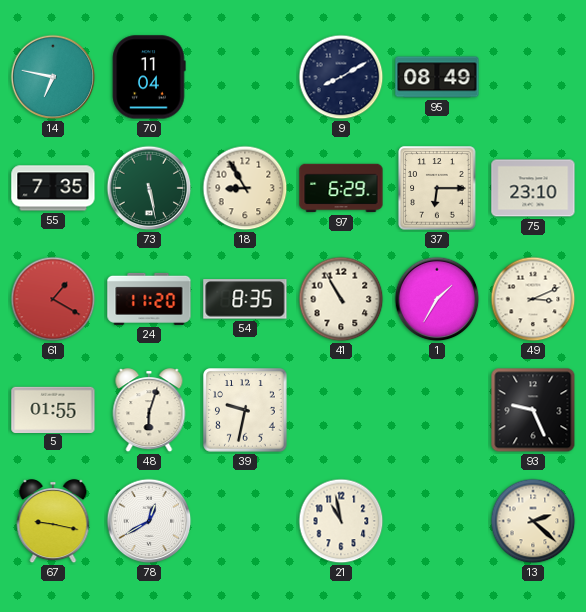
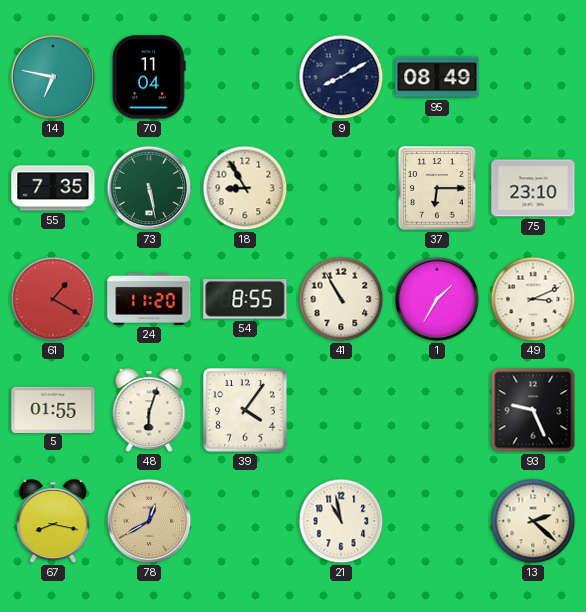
97: 6:29 -> none (341, 188)
54: 8:35 -> 8:55 (245, 299)
39: 9:32 -> 4:06 (245, 410)
67: 9:17 -> 8:17 (53, 522)
78 dial: white -> champagne (149, 521)
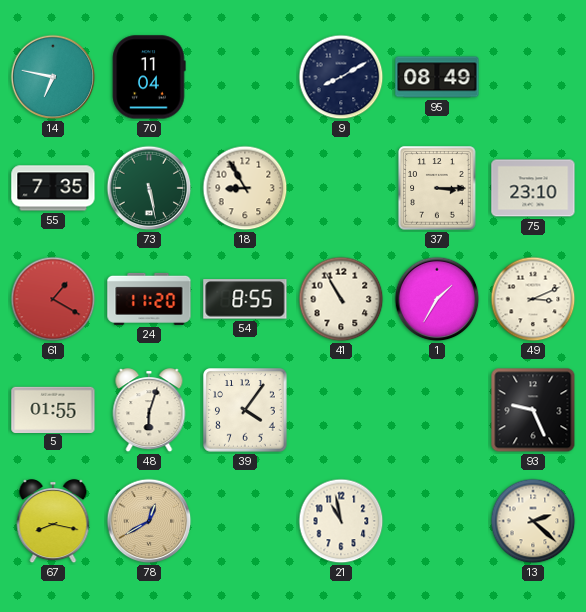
37: 6:15 -> 3:15 (437, 188)
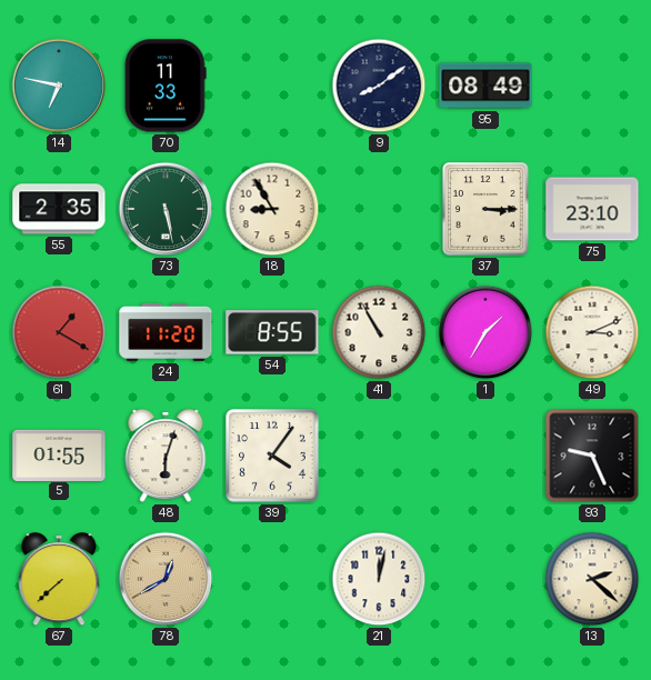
70: 11:04 -> 11:33 (166, 86)
9: 8:10 -> 8:09 (379, 86)
55: 7:35 -> 2:35 (59, 209)
67: 8:17 -> 7:38 (59, 580)
21: 10:58 -> 12:02 (379, 579)
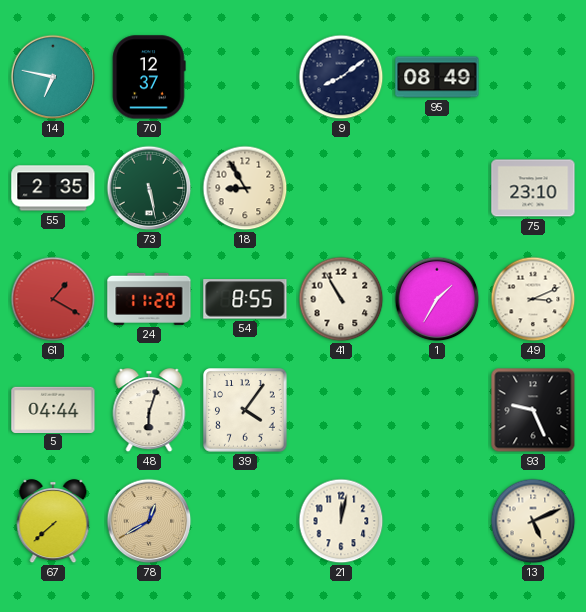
70: 11:33 -> 12:37 (149, 77)
37: 3:15 -> none (485, 209)
5: 01:55 -> 04:44 (53, 409)
13: 2:22 -> 5:11 (533, 521)
